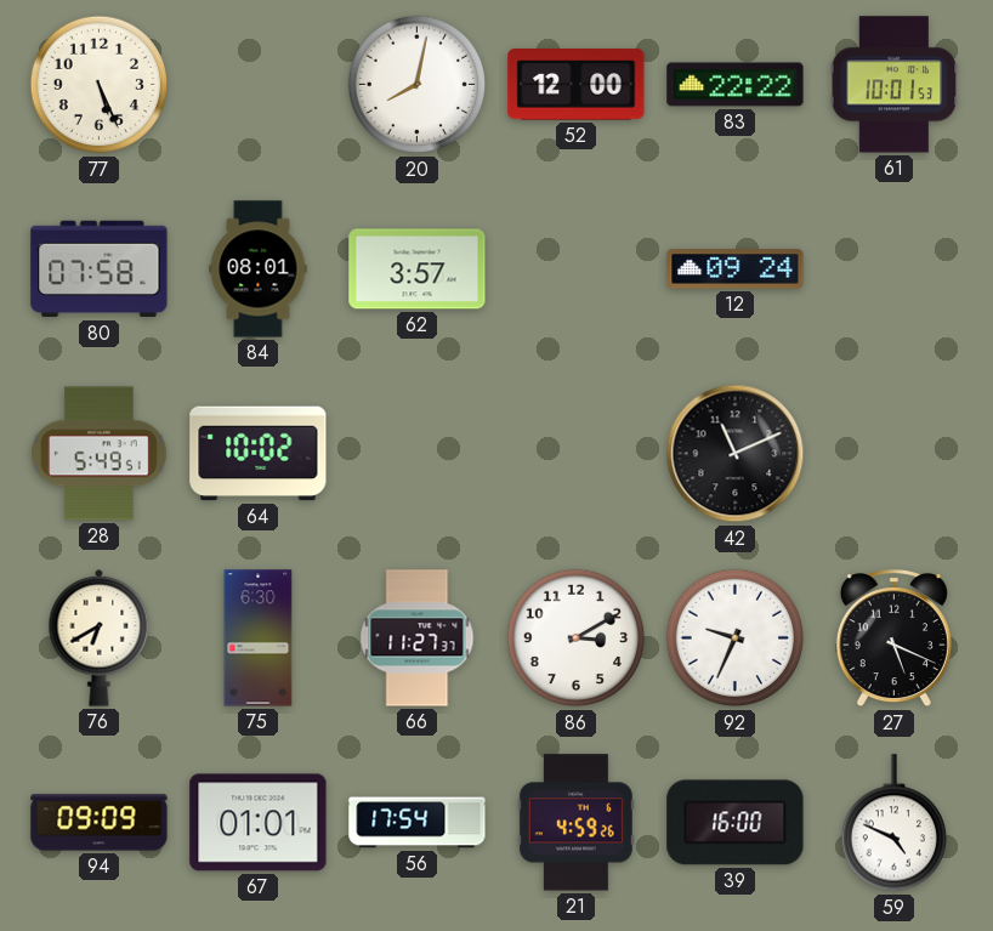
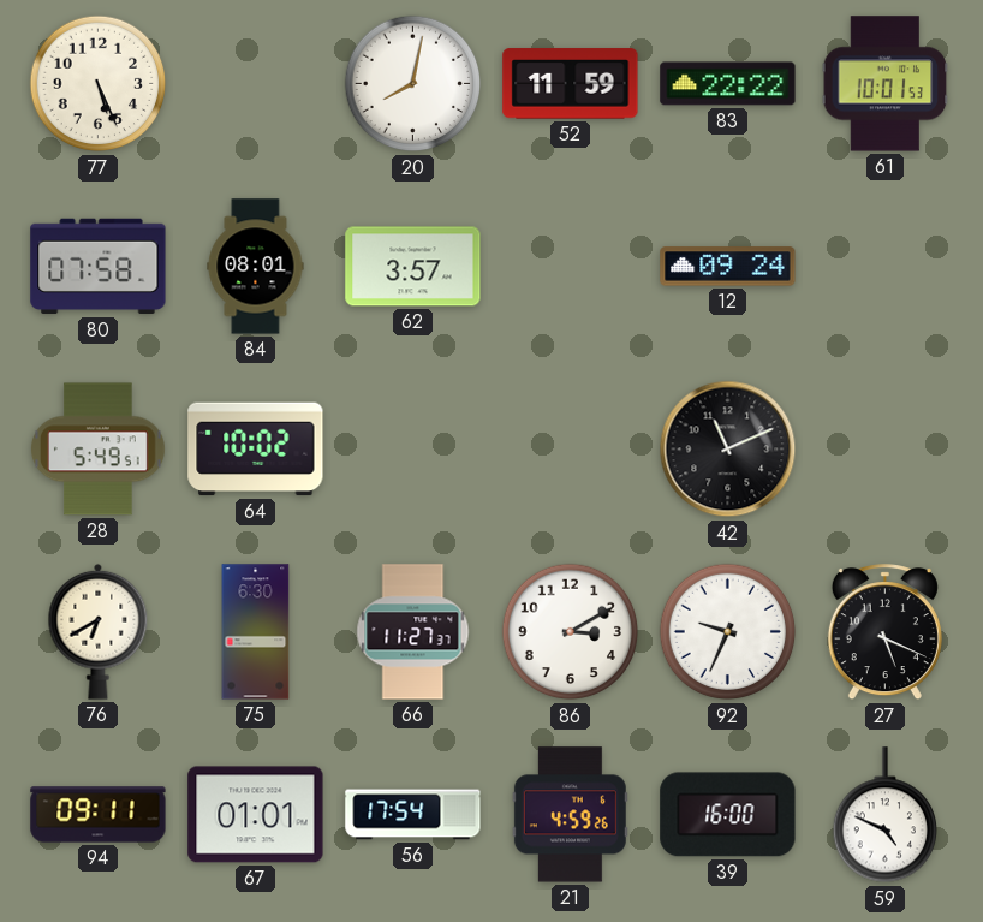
52: 12:00 -> 11:59 (571, 84)
94: 09:09 -> 09:11 (99, 815)
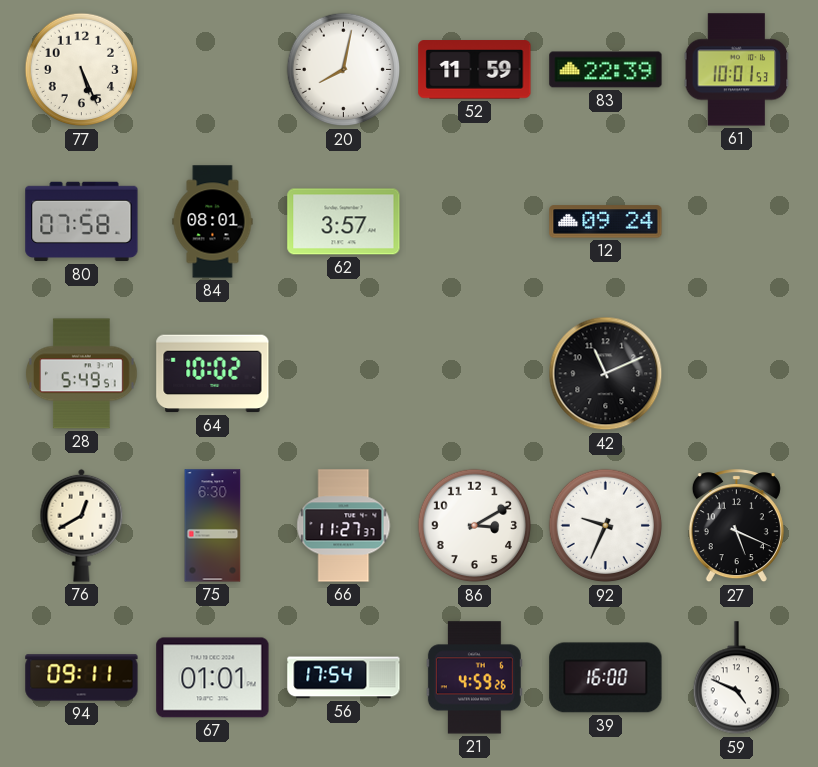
83: 22:22 -> 22:39 (606, 70)
76: 6:40 -> 12:40 (82, 525)
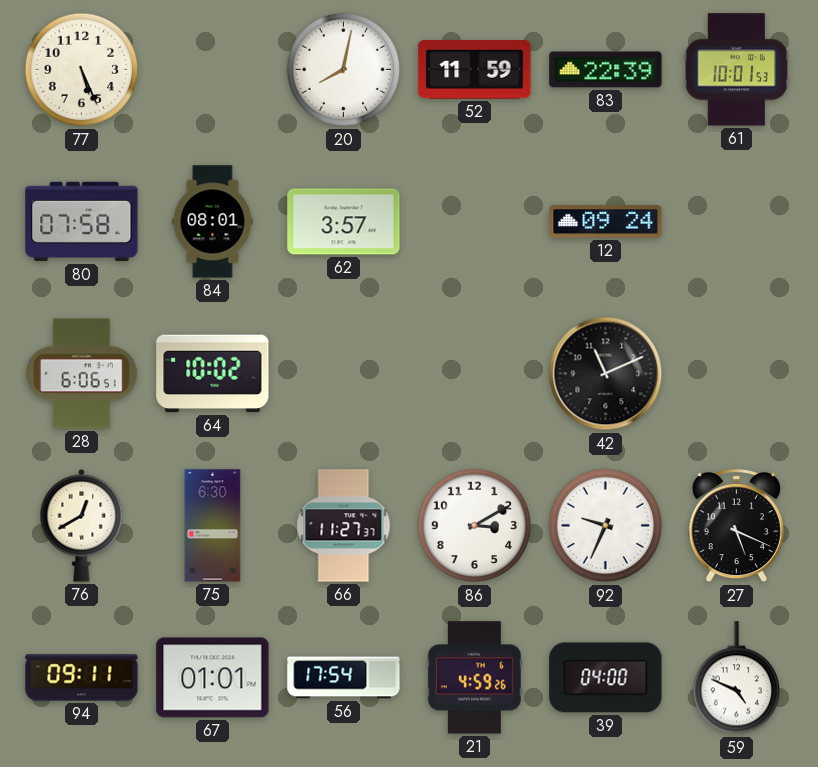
28: 5:49 -> 6:06 (82, 374)
39: 16:00 -> 04:00 (606, 678)
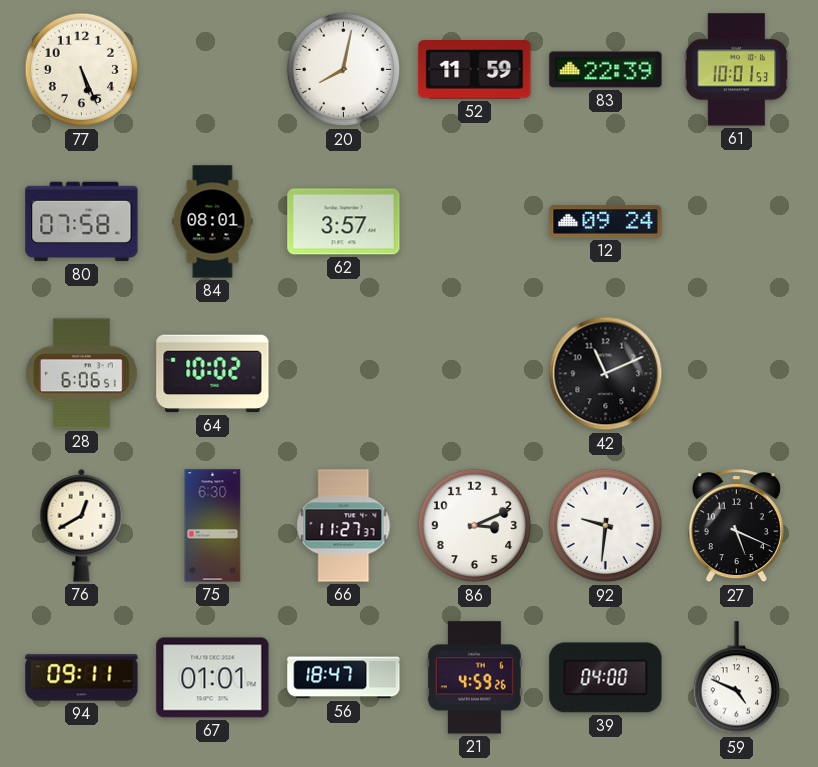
86: 3:10 -> 3:11 (475, 526)
92: 9:34 -> 9:31 (606, 526)
56: 17:54 -> 18:47 (344, 678)
